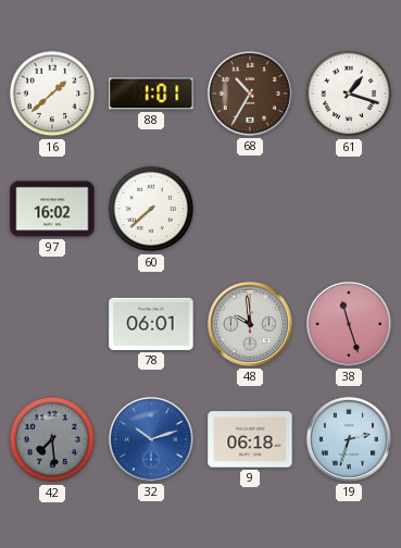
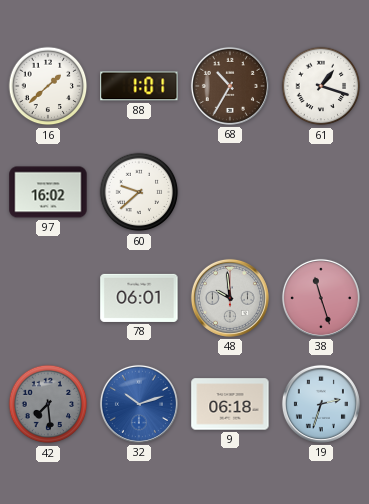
60: 7:38 -> 9:38 (139, 192)
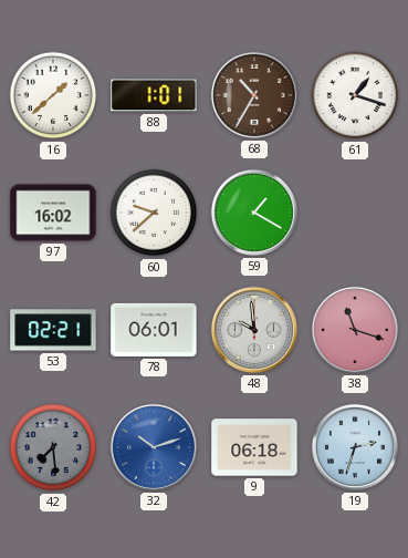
59: none -> 1:20 (254, 213)
53: none -> 02:21 (53, 330)
38: 11:27 -> 11:18 (355, 330)
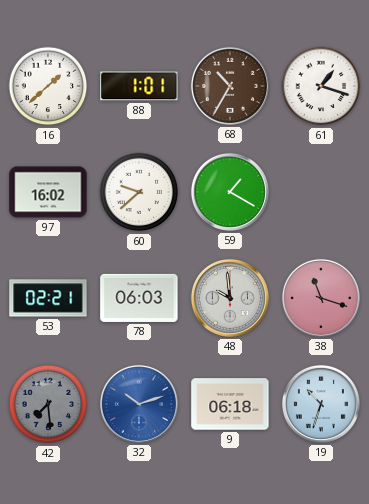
78: 06:01 -> 06:03 (139, 298)
19: 2:33 -> 10:33 (321, 404)
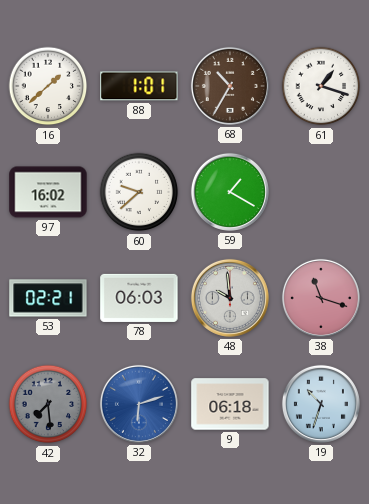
32: 10:12 -> 6:12 (139, 404)
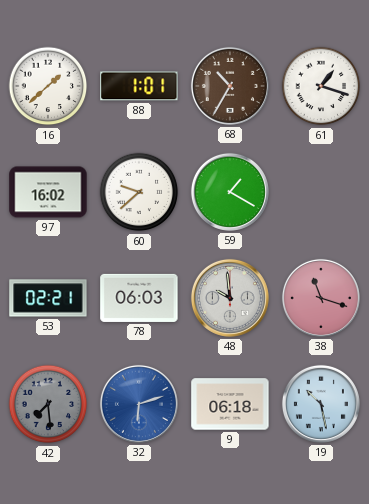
19: 10:33 -> 10:28 (321, 404)
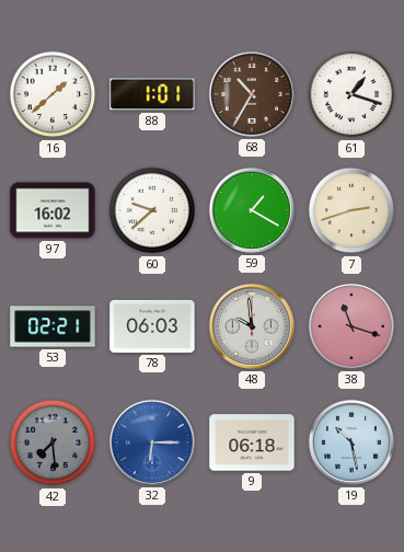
7: none -> 2:42 (351, 210)
32: 6:12 -> 6:15 (152, 442)
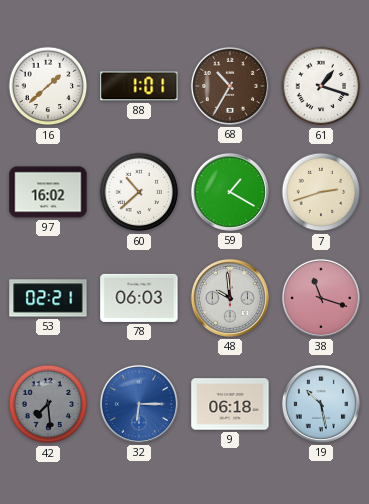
60: 9:38 -> 10:38 (139, 192)
